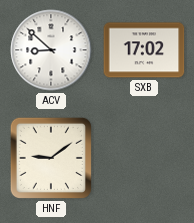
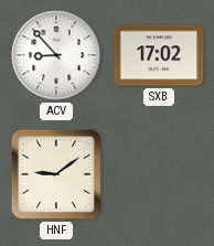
ACV: 8:52 -> 8:53 (56, 55)
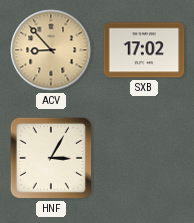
ACV dial: white -> champagne (51, 50)
HNF: 9:09 -> 3:05 (51, 158)
